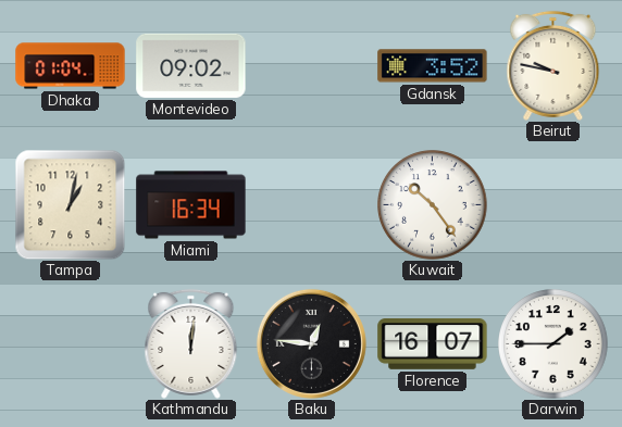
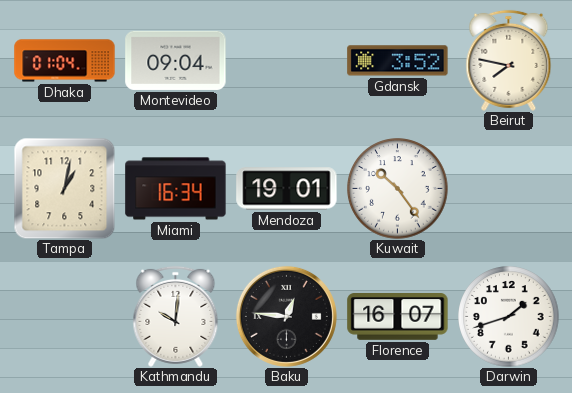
Montevideo: 09:02 -> 09:04 (176, 60)
Beirut: 9:47 -> 7:47 (509, 60)
Mendoza: none -> 19:01 (287, 189)
Kathmandu: 12:01 -> 10:01 (176, 316)
Darwin: 1:45 -> 1:42 (509, 317)
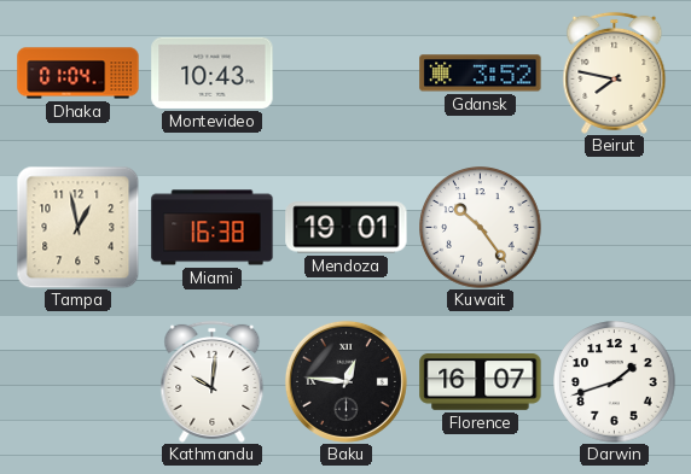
Montevideo: 09:04 -> 10:43 (213, 72)
Tampa: 1:02 -> 12:58 (77, 227)
Miami: 16:34 -> 16:38 (213, 228)
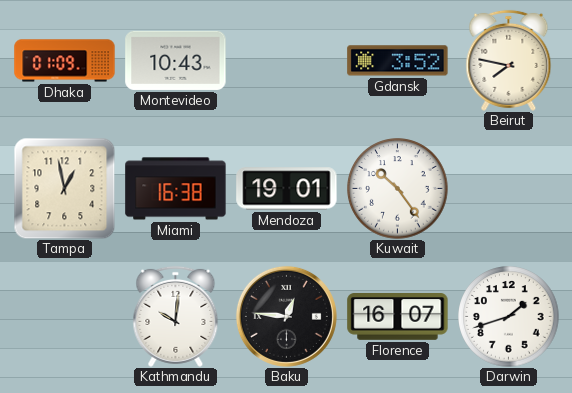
Dhaka: 01:04 -> 01:09 (65, 61)
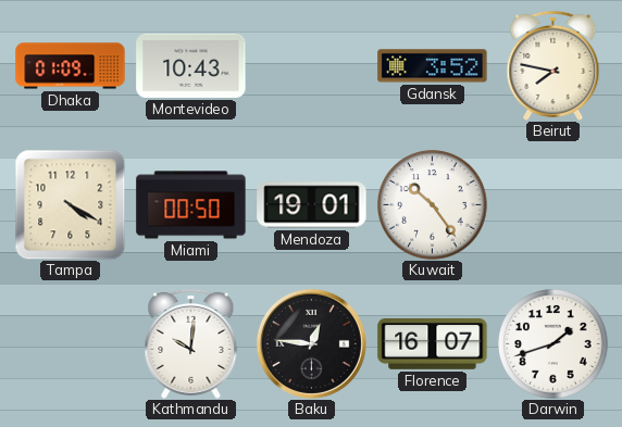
Tampa: 12:58 -> 4:20 (70, 204)
Miami: 16:38 -> 00:50 (191, 205)
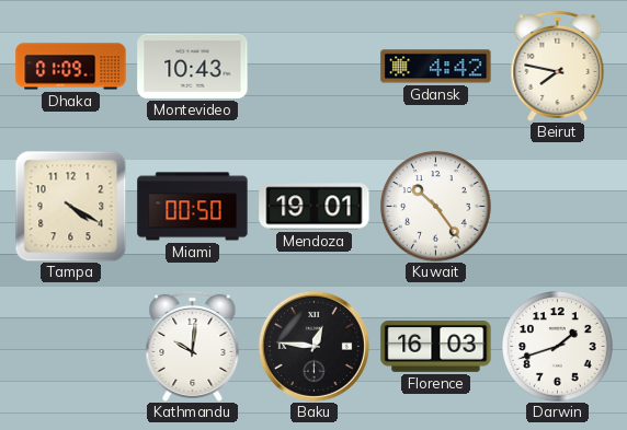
Gdansk: 3:52 -> 4:42 (436, 67)
Florence: 16:07 -> 16:03 (436, 347)
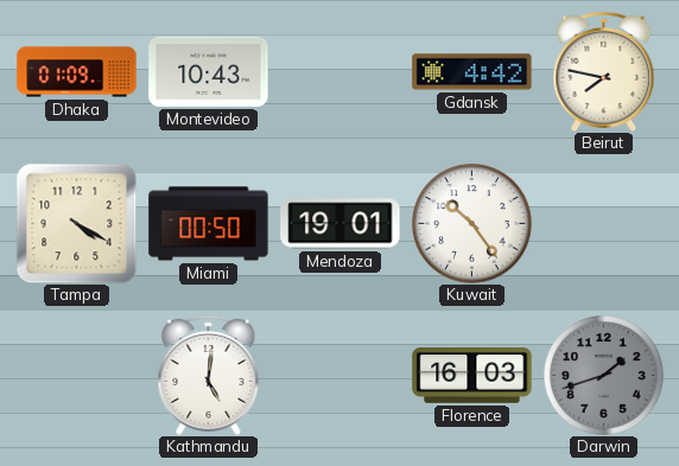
Kathmandu: 10:01 -> 5:01 (209, 375)
Baku: 12:46 -> none (314, 346)
Darwin dial: white -> grey (604, 376)
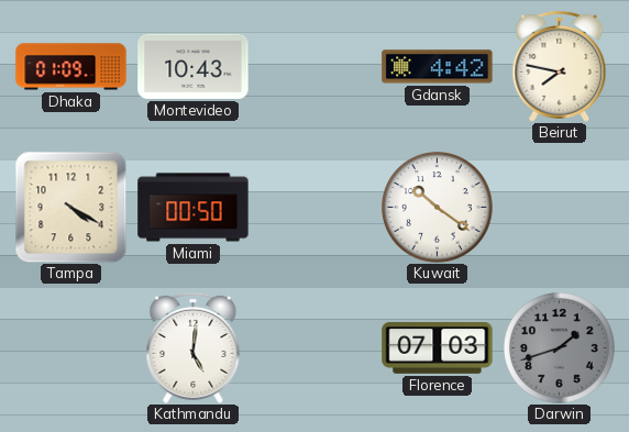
Mendoza: 19:01 -> none (341, 224)
Kuwait: 10:24 -> 10:21 (438, 208)
Florence: 16:03 -> 07:03 (438, 348)
